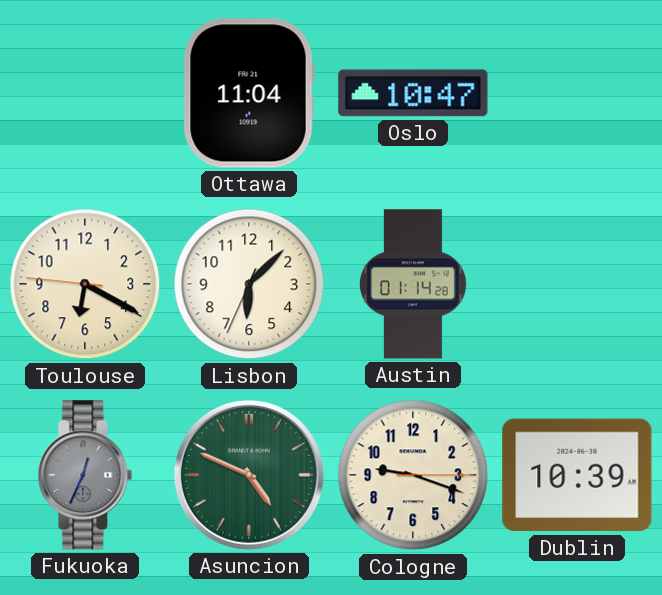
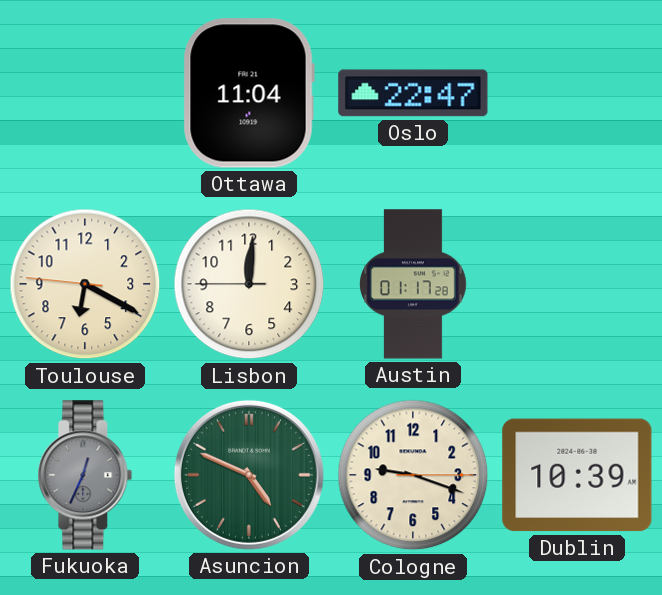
Oslo: 10:47 -> 22:47 (413, 93)
Lisbon: 6:07 -> 12:00 (249, 284)
Austin: 01:14 -> 01:17 (414, 284)
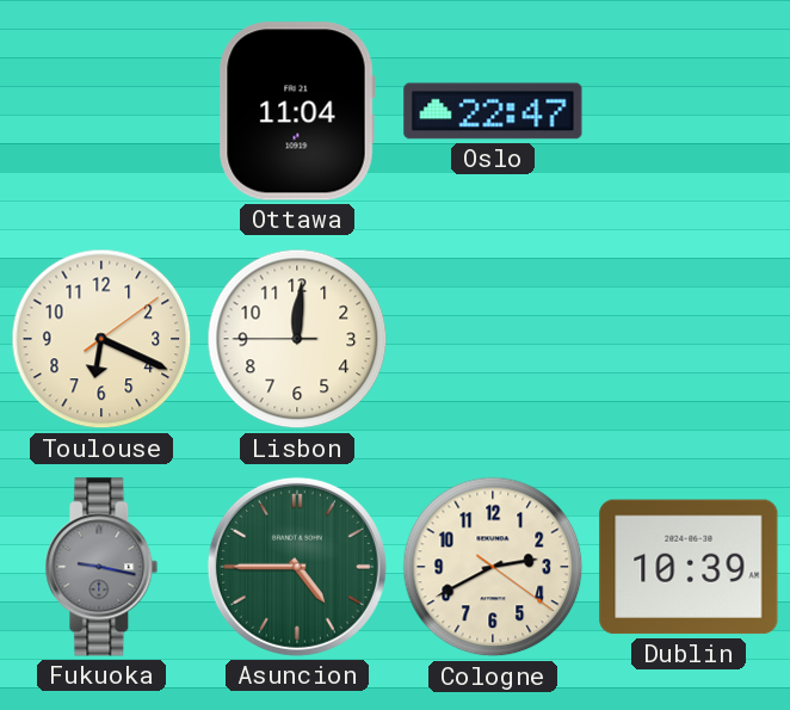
Toulouse: 6:19:46 -> 6:19:09 (101, 339)
Austin: 01:17 -> none (414, 284)
Fukuoka: 12:34 -> 9:17 (101, 567)
Asuncion: 4:49 -> 4:45 (297, 567)
Cologne: 9:18 -> 2:40 (493, 567)
